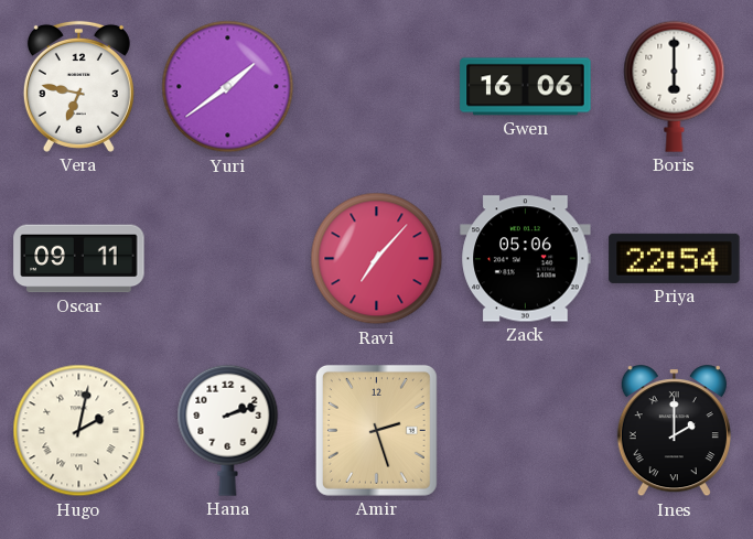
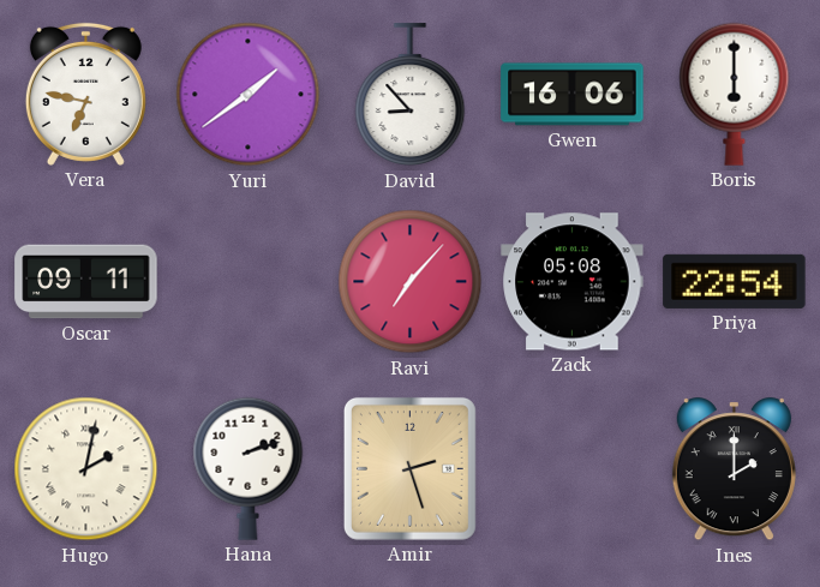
David: none -> 8:53 (411, 95)
Zack: 05:06 -> 05:08 (573, 282)
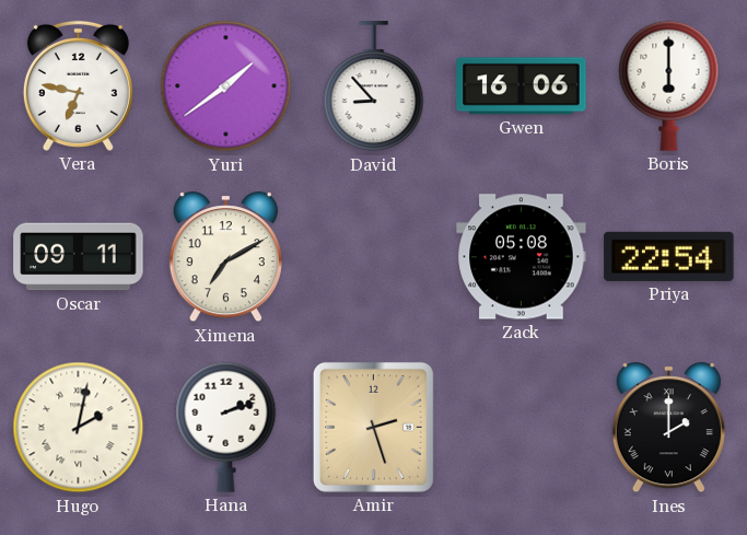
Ximena: none -> 7:10 (225, 257)
Ravi: 7:07 -> none (411, 282)
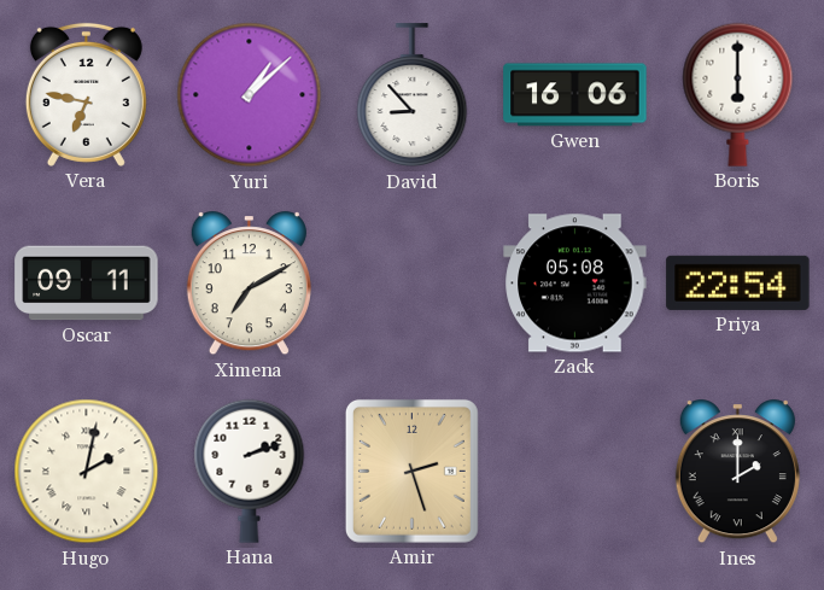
Yuri: 1:39 -> 1:08 (250, 95)
